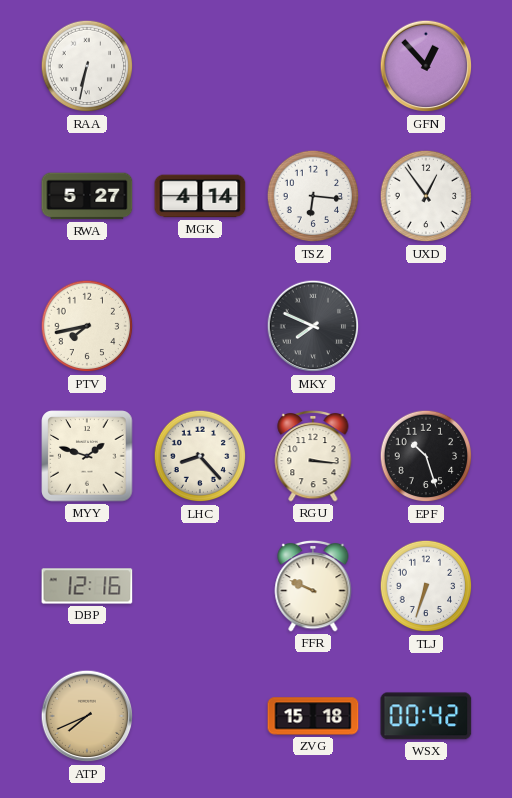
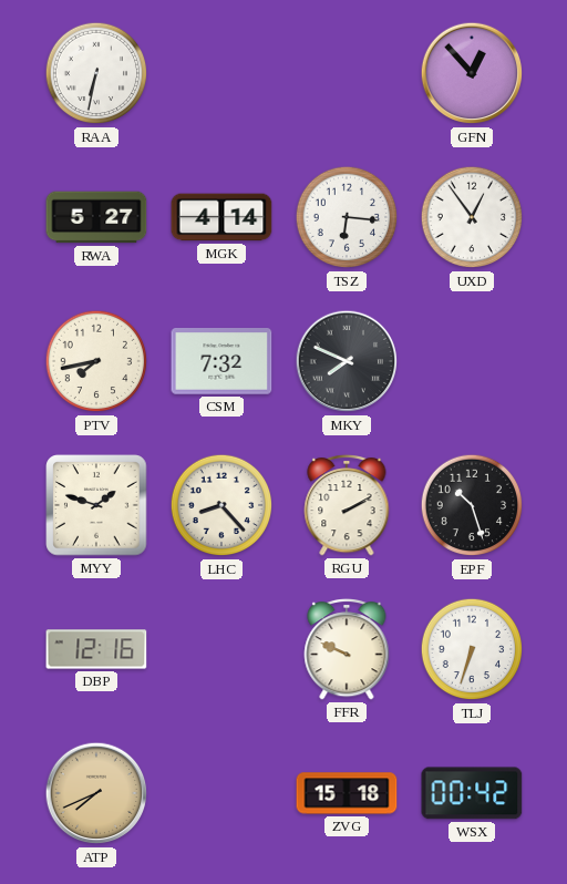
CSM: none -> 7:32 (221, 361)
RGU: 3:16 -> 2:10 (347, 505)
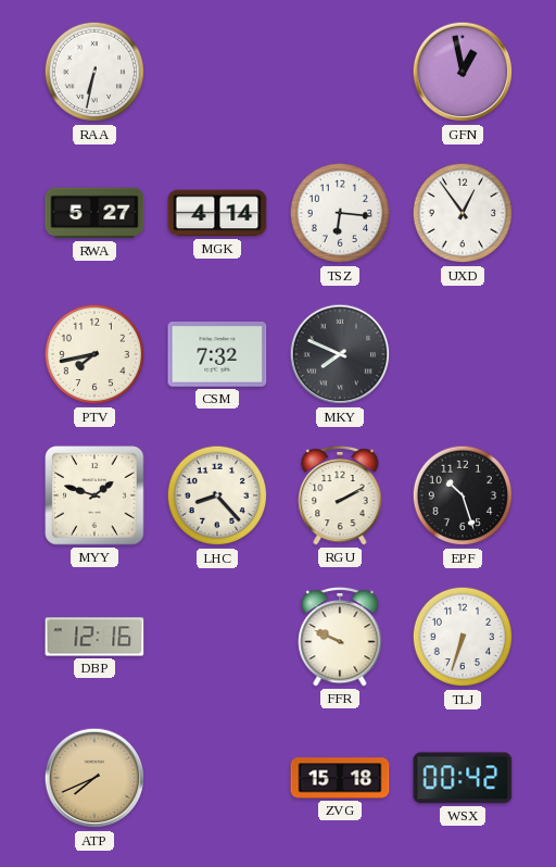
GFN: 12:53 -> 12:58 (463, 72)
